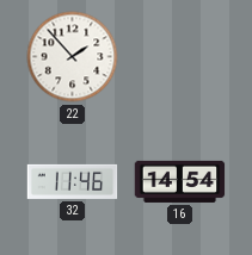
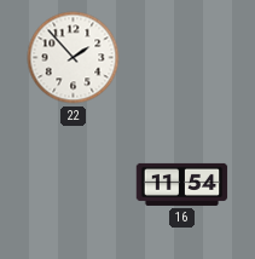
32: 11:46 -> none (73, 181)
16: 14:54 -> 11:54 (182, 184)
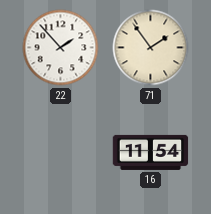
71: none -> 1:54 (151, 48)
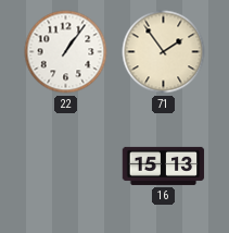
22: 1:53 -> 1:06 (66, 52)
16: 11:54 -> 15:13 (164, 165)
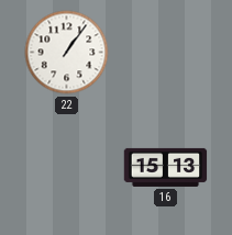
71: 1:54 -> none (164, 52)
